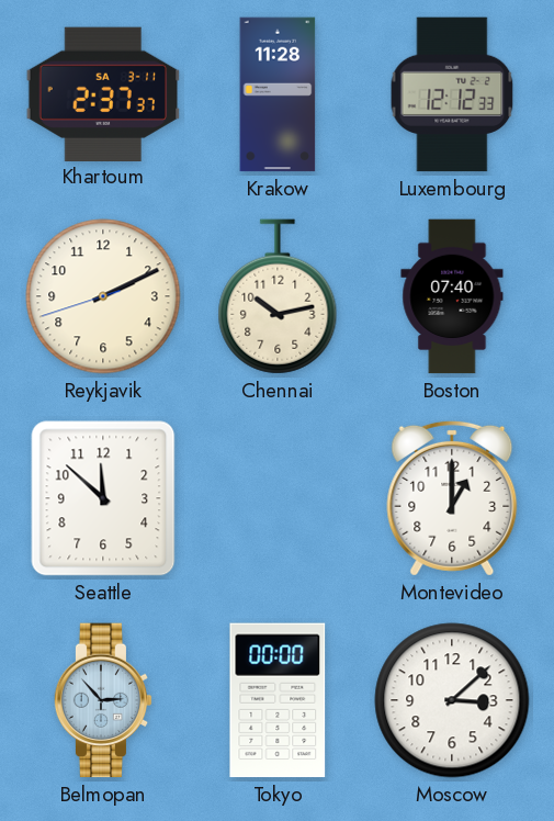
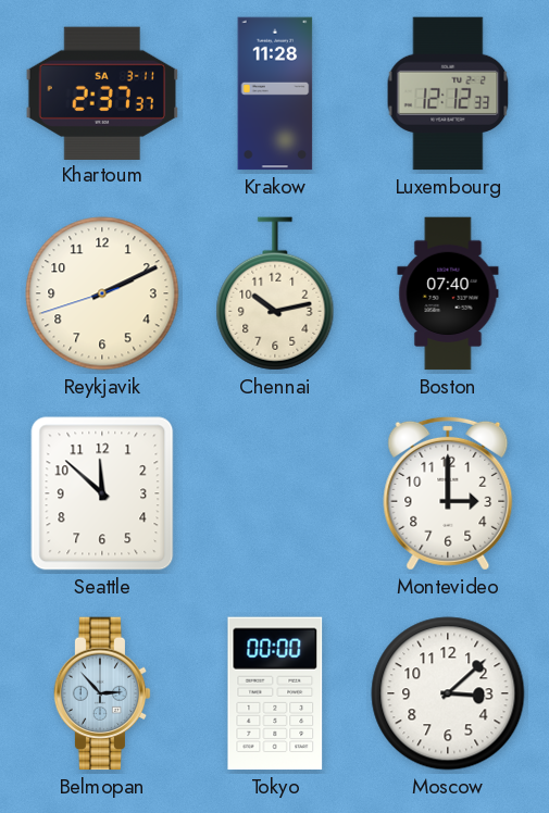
Montevideo: 1:00 -> 3:00 (448, 493)
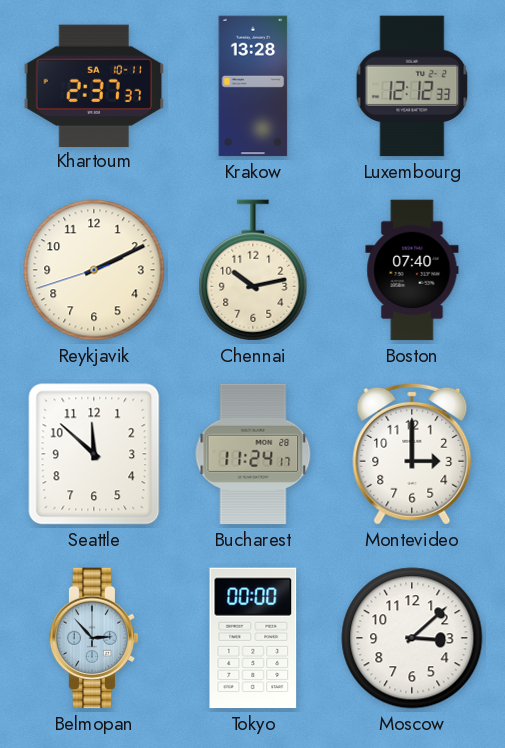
Khartoum date: SA 3-11 -> SA 10-11 (94, 85)
Krakow: 11:28 -> 13:28 (253, 86)
Bucharest: none -> 11:24 (253, 454)
